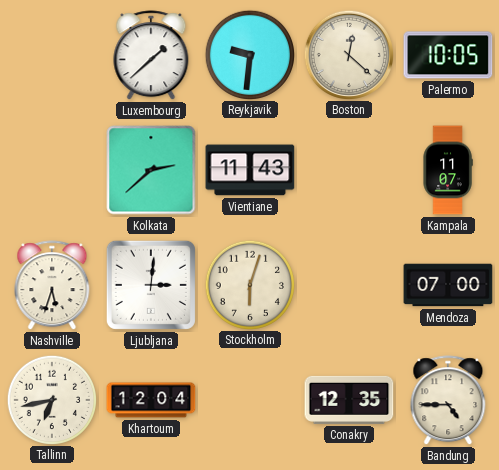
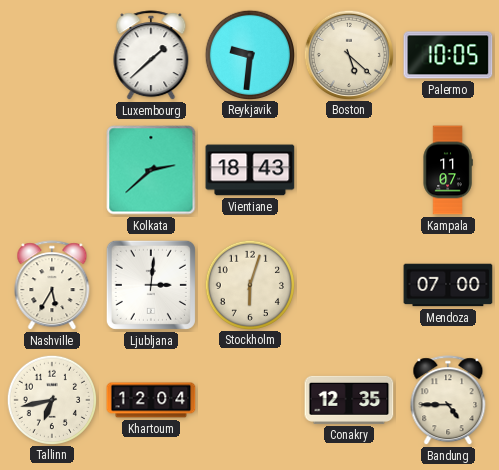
Boston: 12:22 -> 5:22 (348, 54)
Vientiane: 11:43 -> 18:43 (250, 170)
Nashville: 5:33 -> 5:35 (52, 286)
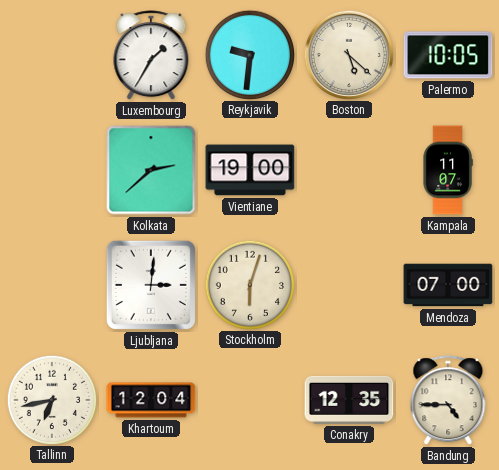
Luxembourg: 1:38 -> 1:35 (151, 56)
Vientiane: 18:43 -> 19:00 (250, 170)
Nashville: 5:35 -> none (52, 286)
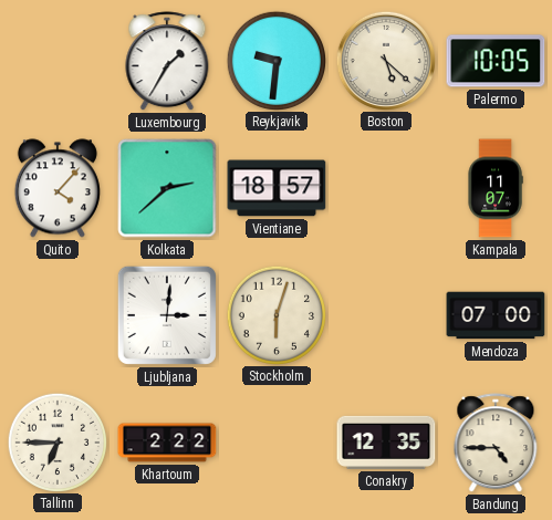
Quito: none -> 4:07 (58, 188)
Vientiane: 19:00 -> 18:57 (277, 188)
Tallinn: 6:43 -> 6:45 (56, 441)
Khartoum: 12:04 -> 2:22 (167, 443)
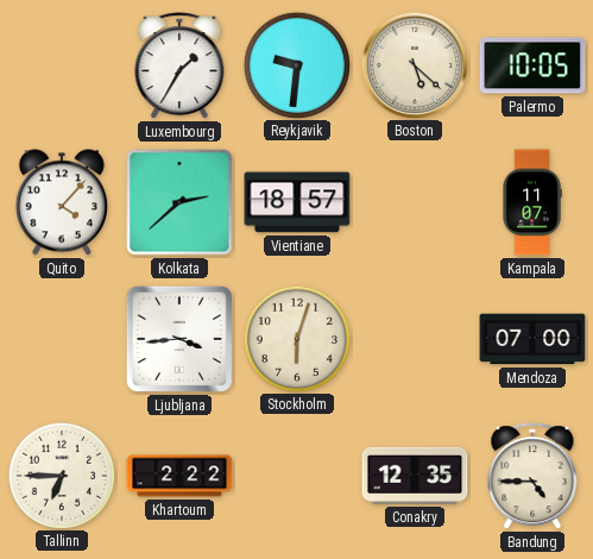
Ljubljana: 3:01 -> 3:44 (179, 339)
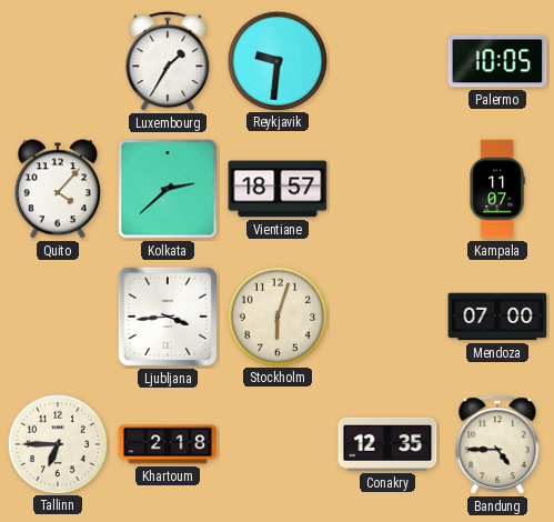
Boston: 5:22 -> none (414, 64)
Khartoum: 2:22 -> 2:18 (168, 444)
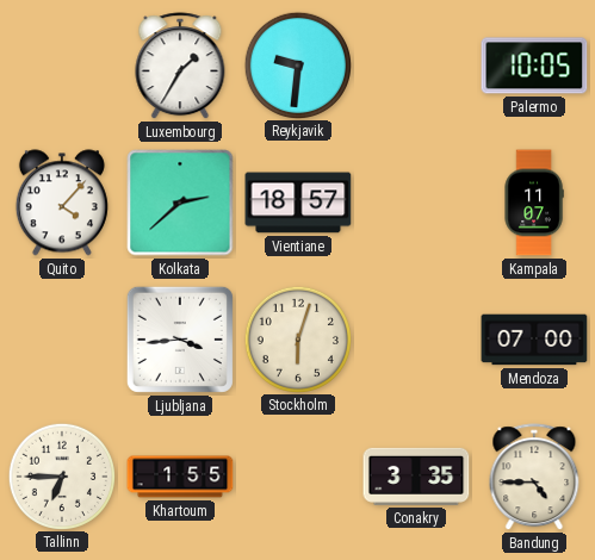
Khartoum: 2:18 -> 1:55 (180, 477)
Conakry: 12:35 -> 3:35 (416, 477)
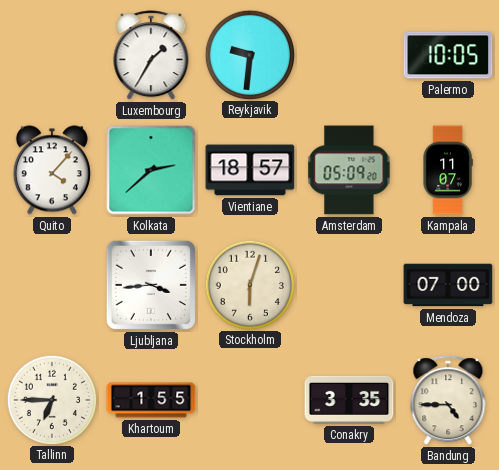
Amsterdam: none -> 05:09 (349, 170)
